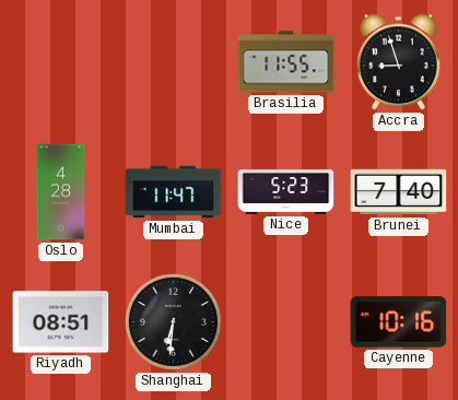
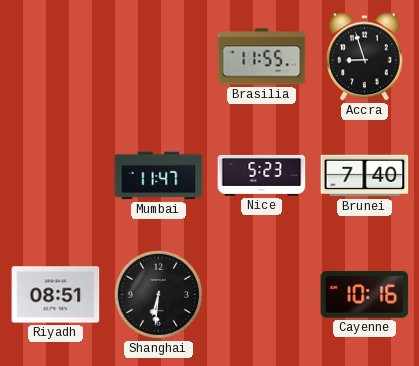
Oslo: 4:28 -> none (61, 192)
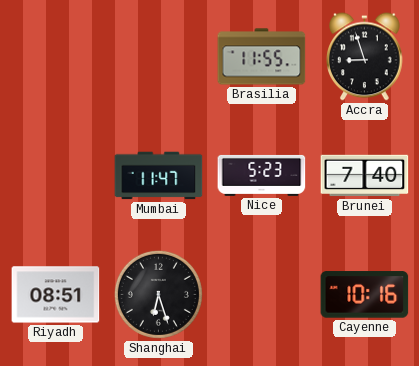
Shanghai: 6:31 -> 6:27 (158, 294)
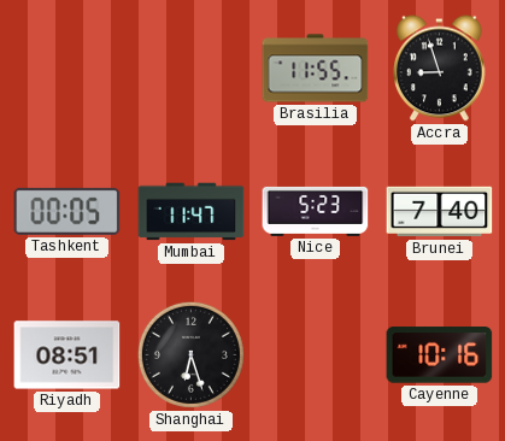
Tashkent: none -> 00:05 (67, 211)
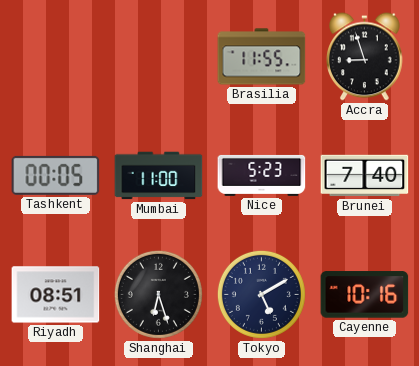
Mumbai: 11:47 -> 11:00 (159, 176)
Tokyo: none -> 5:10 (261, 294)
